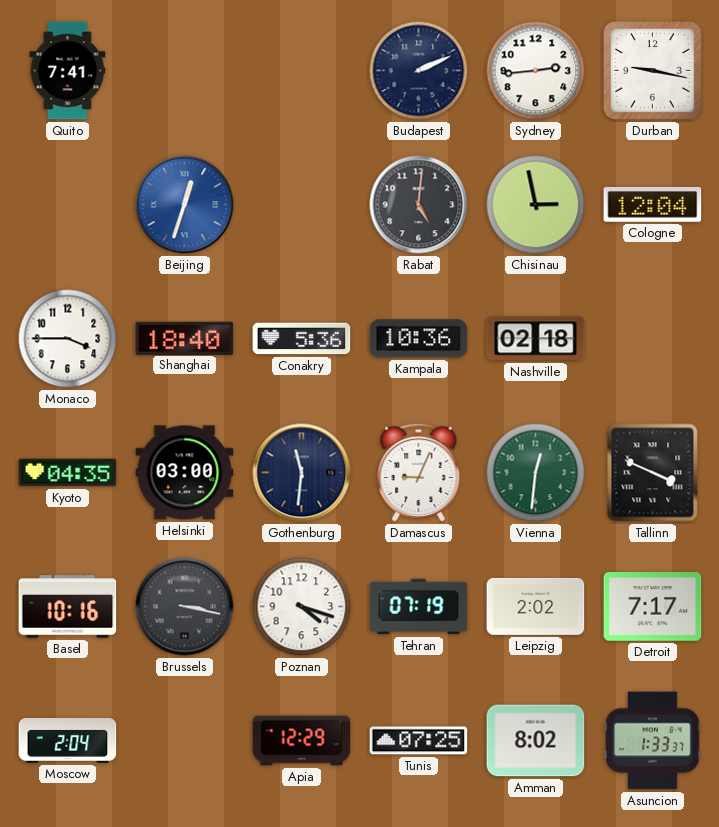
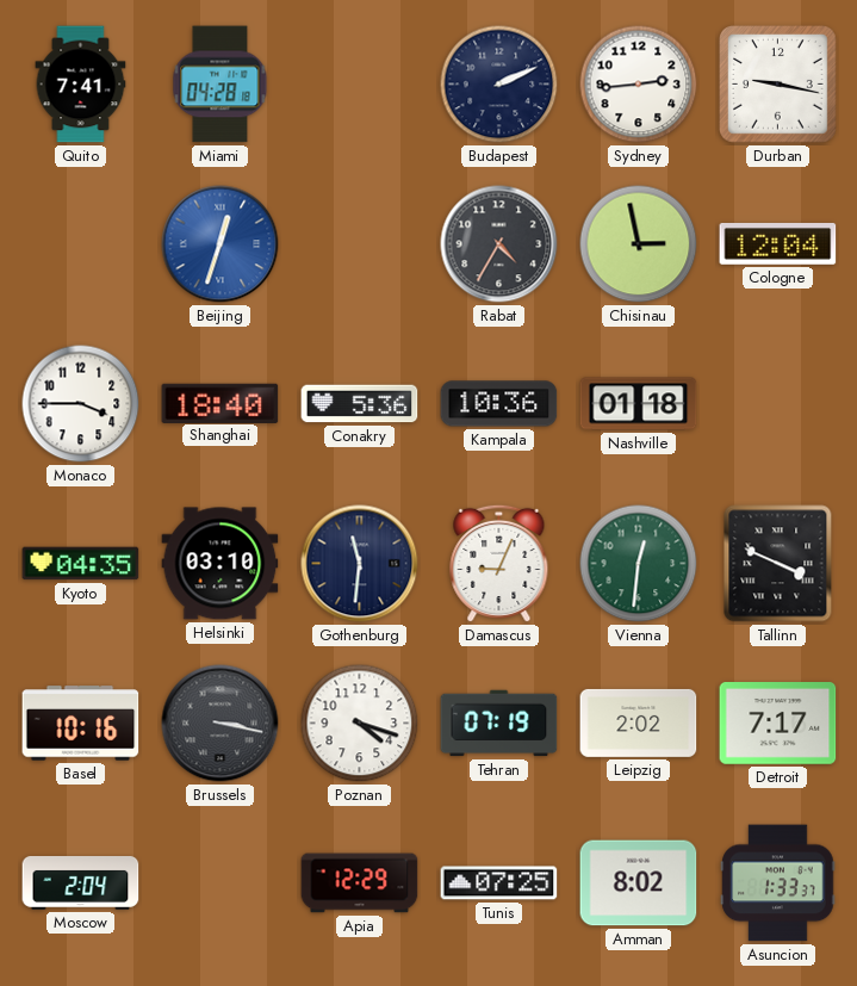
Miami: none -> 04:28 (221, 85)
Rabat: 5:01 -> 4:35 (499, 244)
Nashville: 02:18 -> 01:18 (639, 404)
Helsinki: 03:00 -> 03:10 (221, 564)
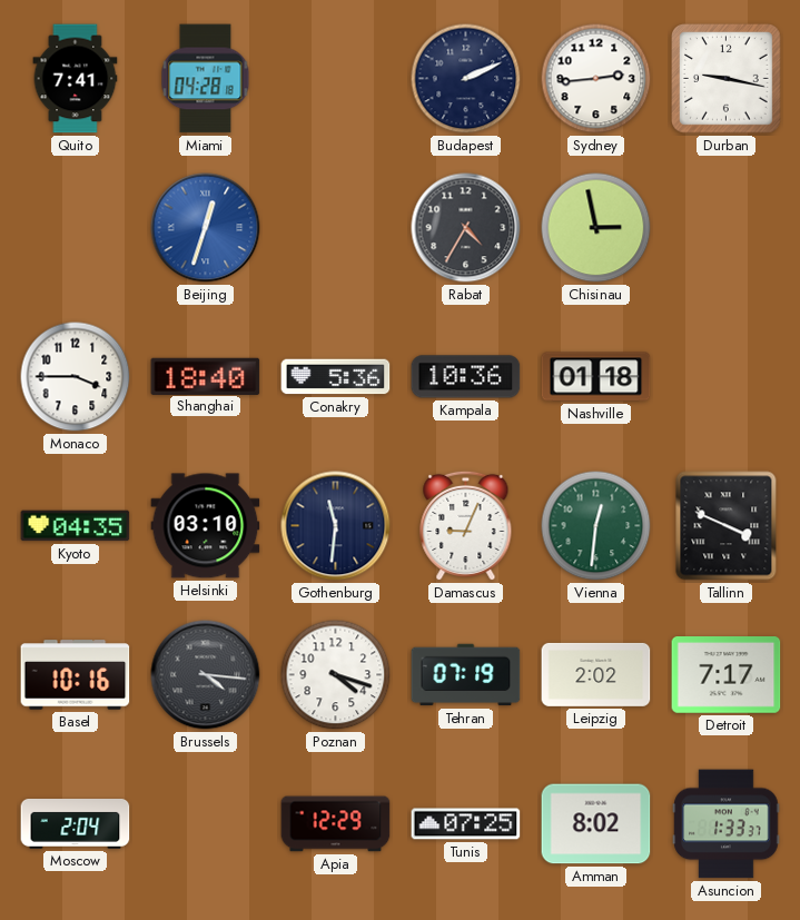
Cologne: 12:04 -> none (778, 243)
Brussels: 3:17 -> 4:16 (206, 675)
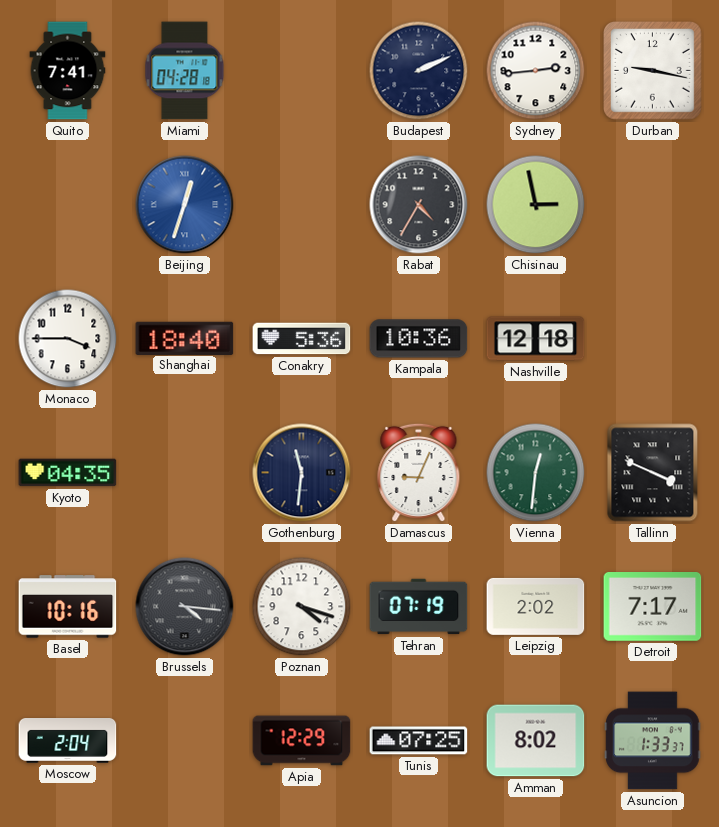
Nashville: 01:18 -> 12:18 (536, 339)
Helsinki: 03:10 -> none (206, 526)
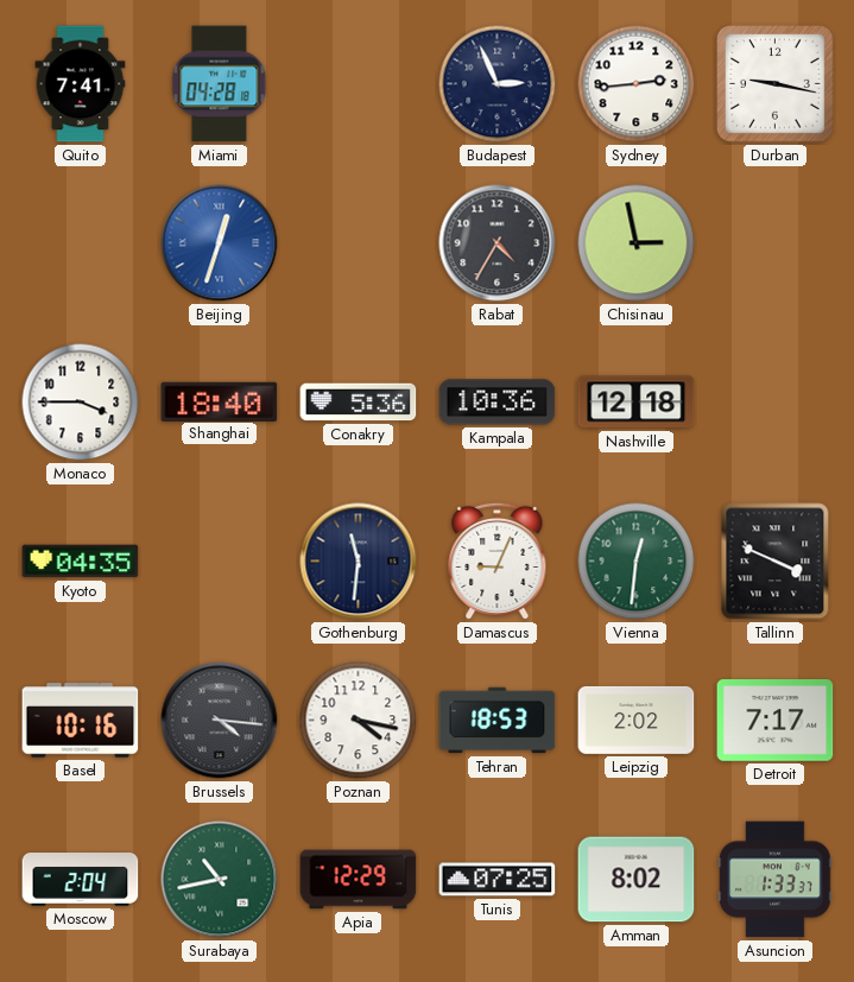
Budapest: 2:11 -> 2:56 (498, 84)
Poznan: 4:18 -> 4:17 (359, 721)
Tehran: 07:19 -> 18:53 (498, 721)
Surabaya: none -> 10:43 (220, 880)
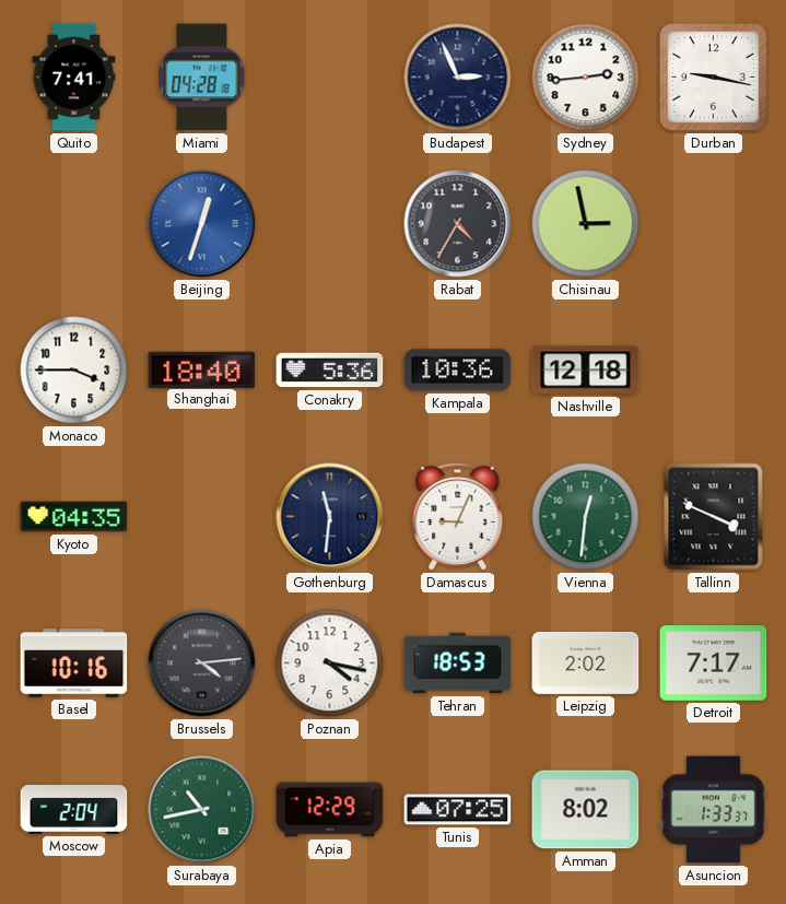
Brussels: 4:16 -> 4:14 (202, 664)
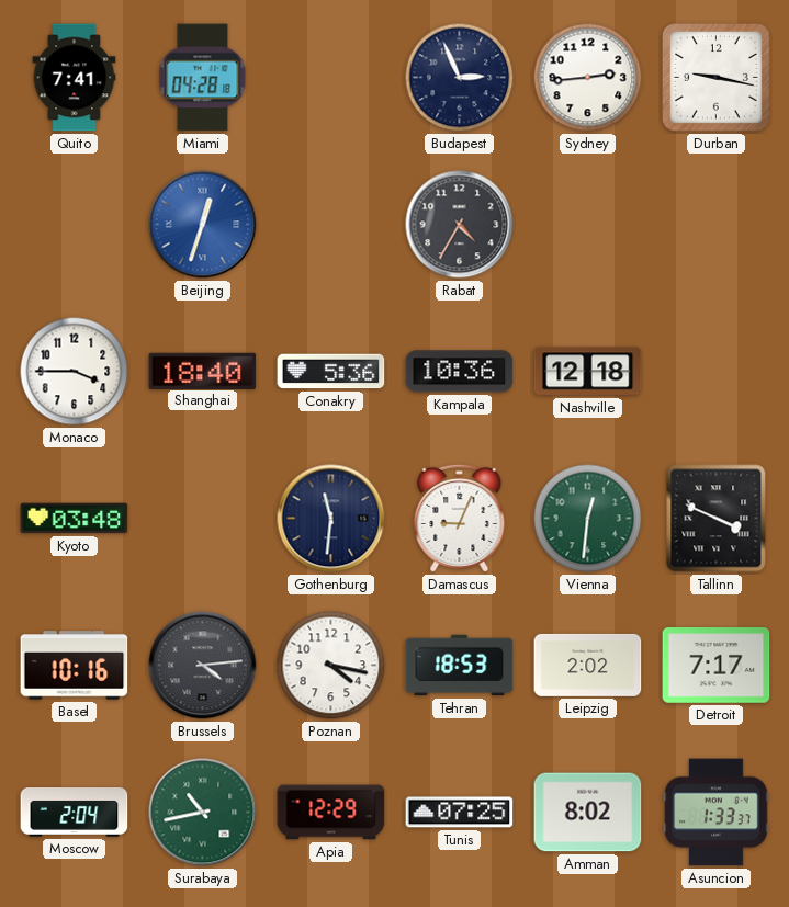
Chisinau: 2:58 -> none (586, 224)
Kyoto: 04:35 -> 03:48 (75, 519)
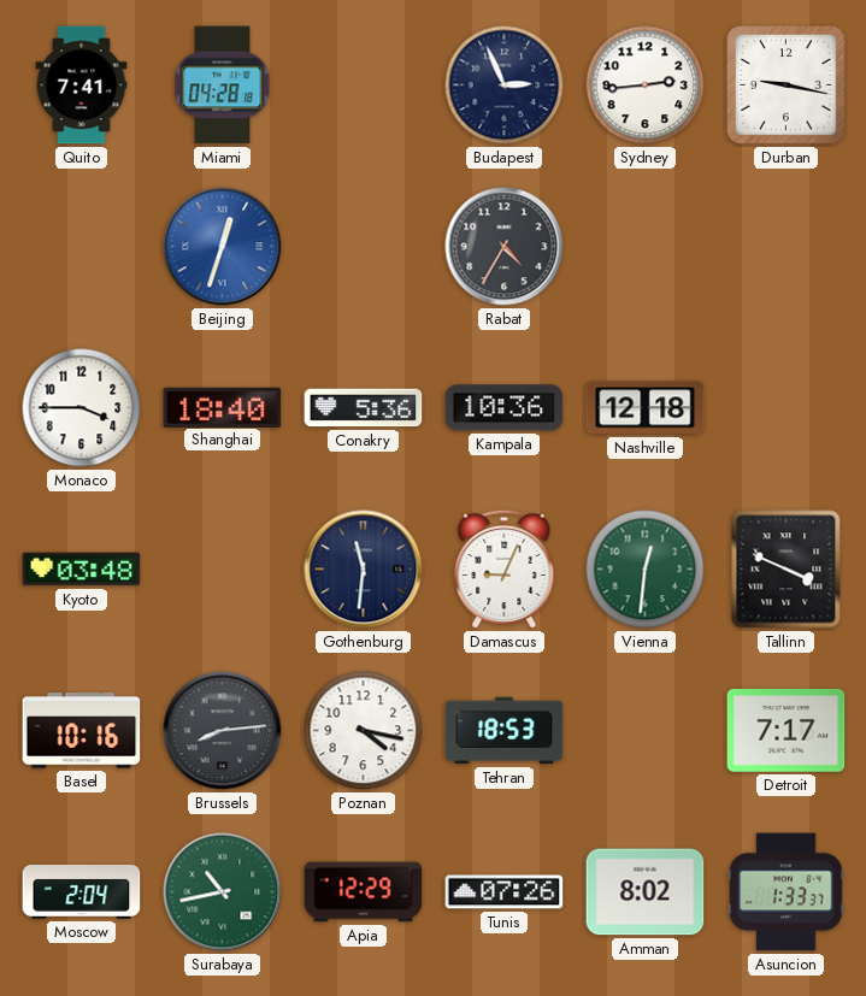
Brussels: 4:14 -> 8:14 (223, 731)
Leipzig: 2:02 -> none (588, 665)
Tunis: 07:25 -> 07:26 (505, 892)
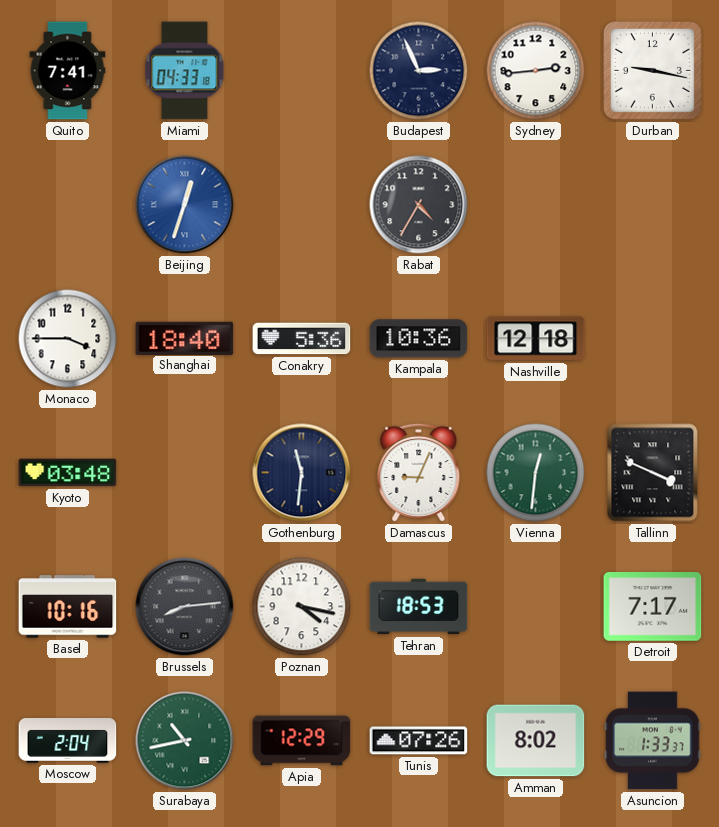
Miami: 04:28 -> 04:33 (185, 71)
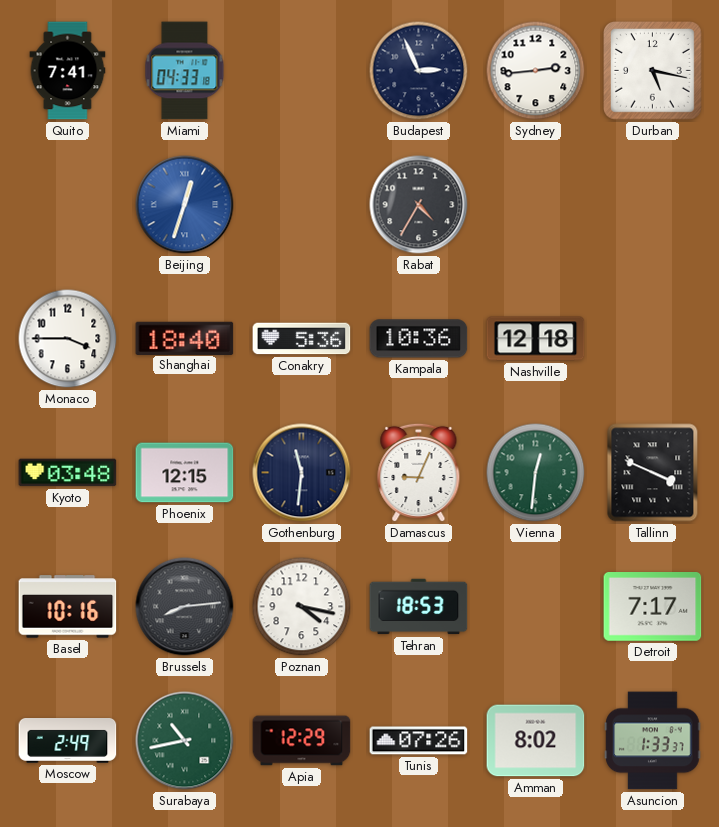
Durban: 9:17 -> 5:17 (653, 71)
Phoenix: none -> 12:15 (185, 473)
Moscow: 2:04 -> 2:49 (68, 741)
